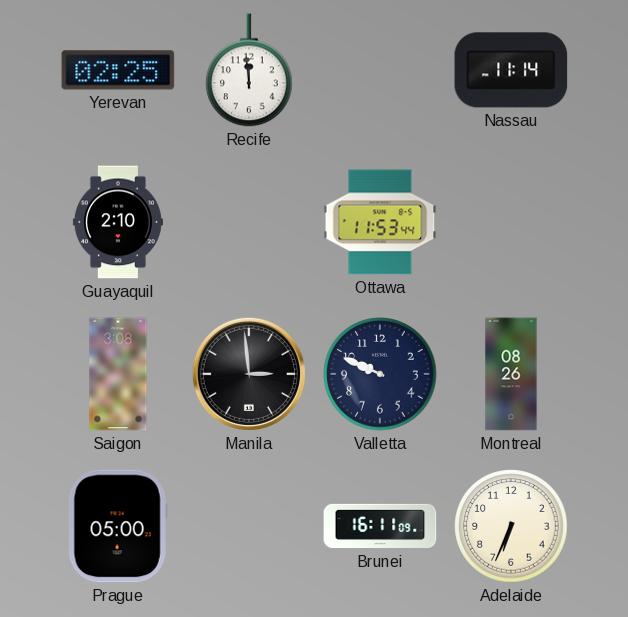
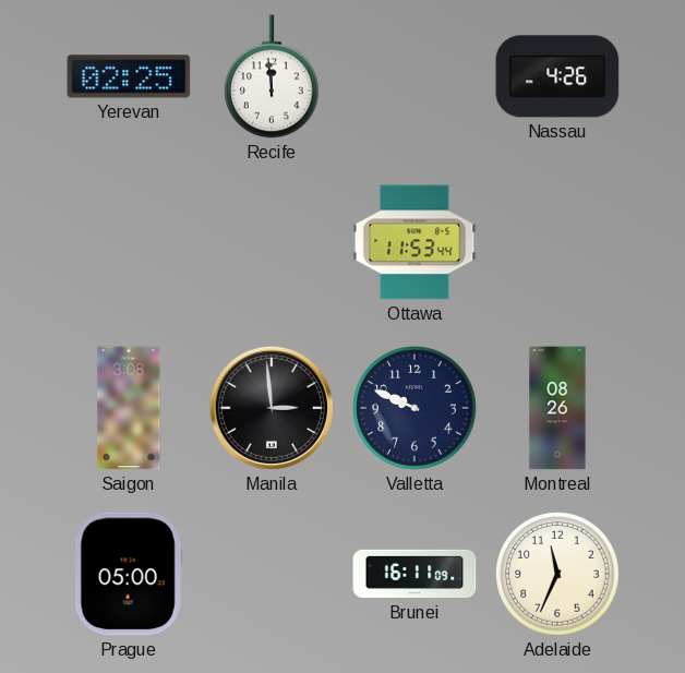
Nassau: 11:14 -> 4:26 (557, 76)
Guayaquil: 2:10 -> none (118, 222)
Adelaide: 6:34 -> 11:34 (557, 574)
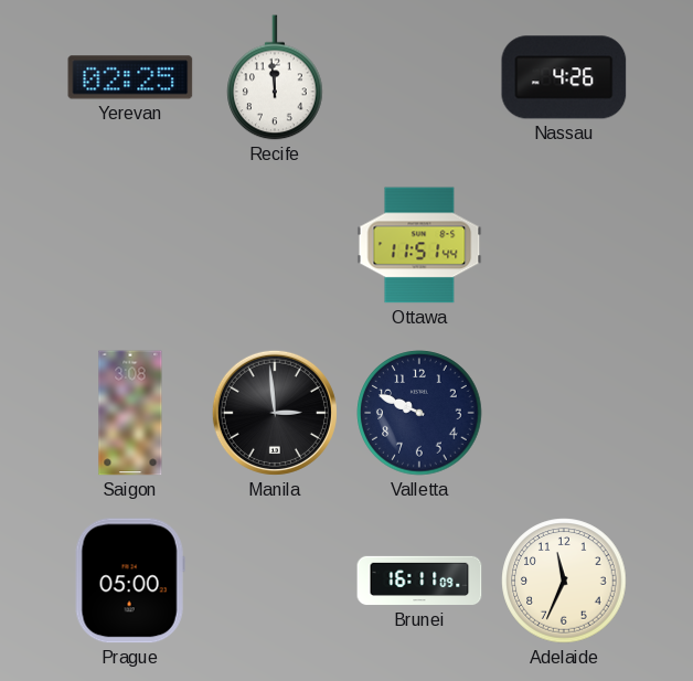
Ottawa: 11:53 -> 11:51 (419, 245)
Montreal: 08:26 -> none (557, 408)
